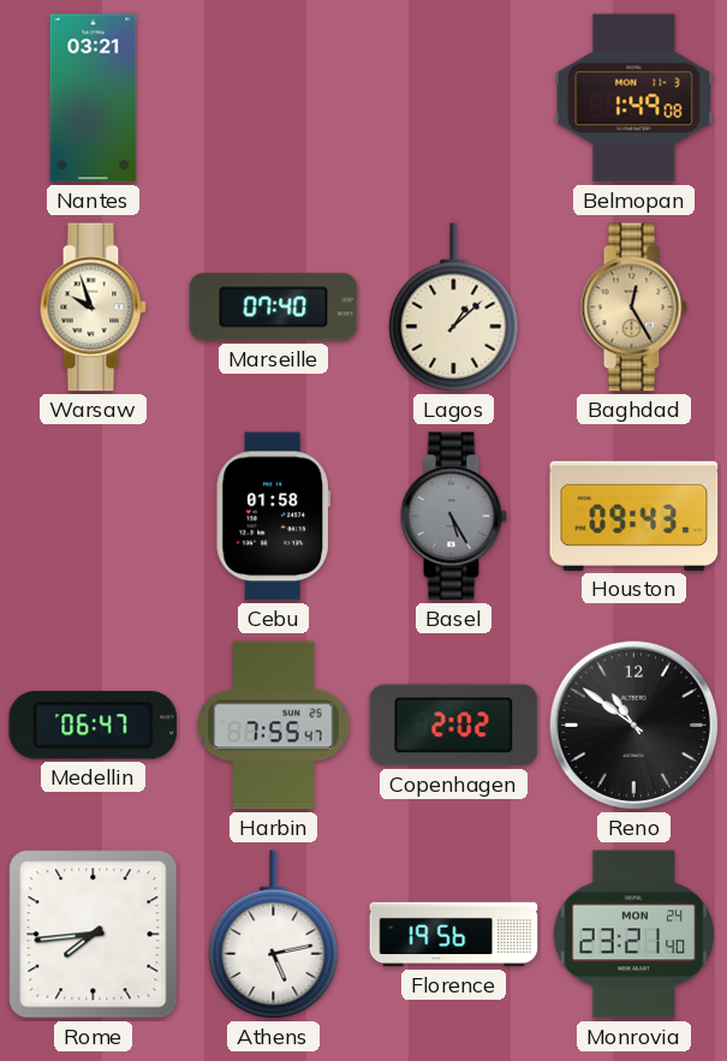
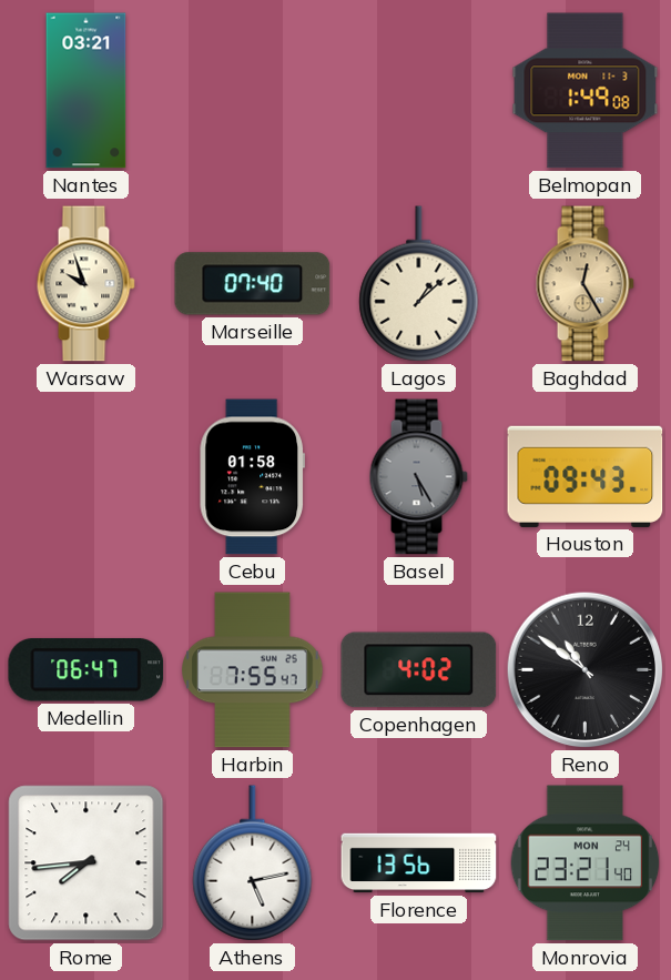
Copenhagen: 2:02 -> 4:02 (419, 670)
Florence: 19:56 -> 13:56 (419, 863)
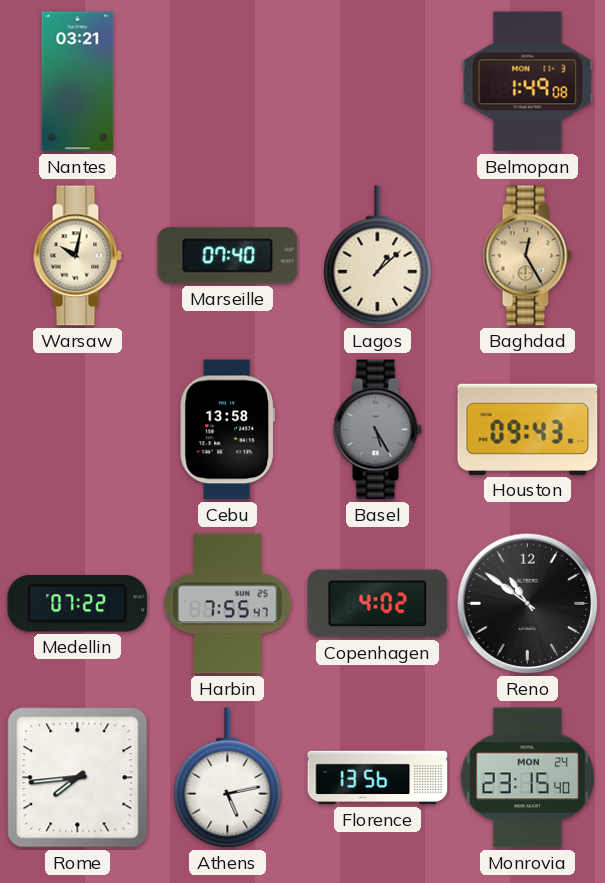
Warsaw: 9:57 -> 10:02 (77, 256)
Cebu: 01:58 -> 13:58 (227, 430)
Medellin: 06:47 -> 07:22 (78, 604)
Monrovia: 23:21 -> 23:15 (528, 778)
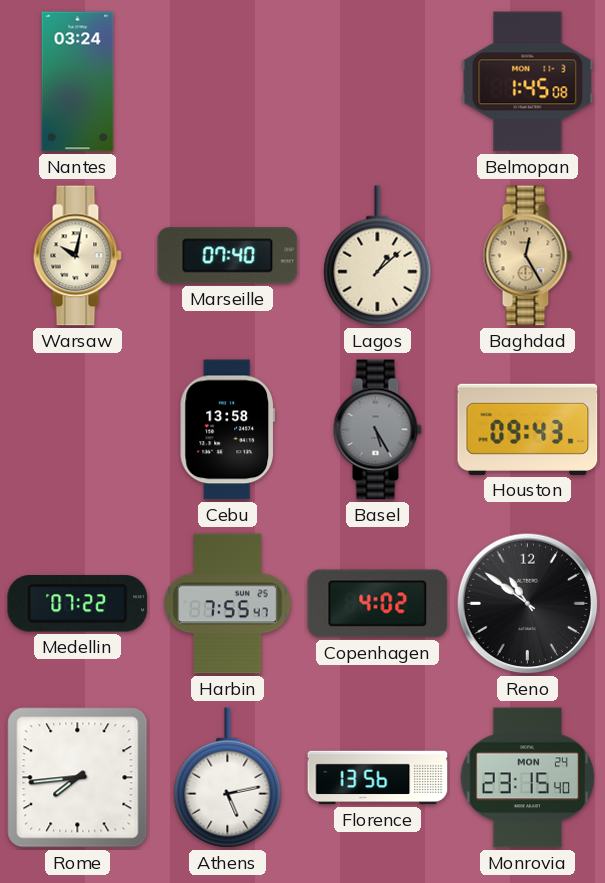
Nantes: 03:21 -> 03:24 (78, 82)
Belmopan: 1:49 -> 1:45 (528, 82)
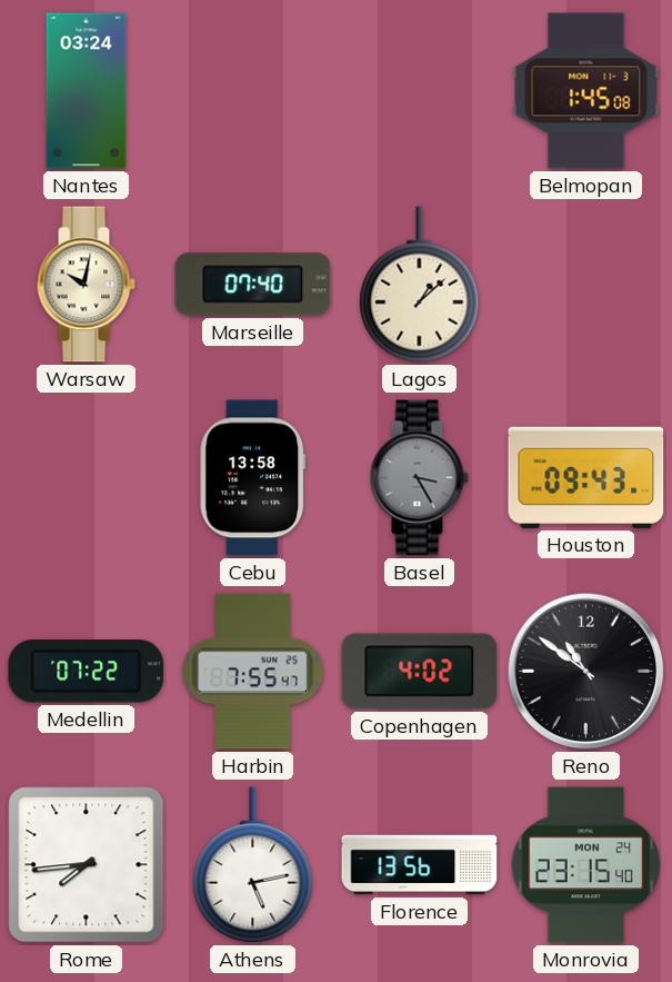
Baghdad: 12:25 -> none (527, 256)
Basel: 5:25 -> 3:25 (419, 478)
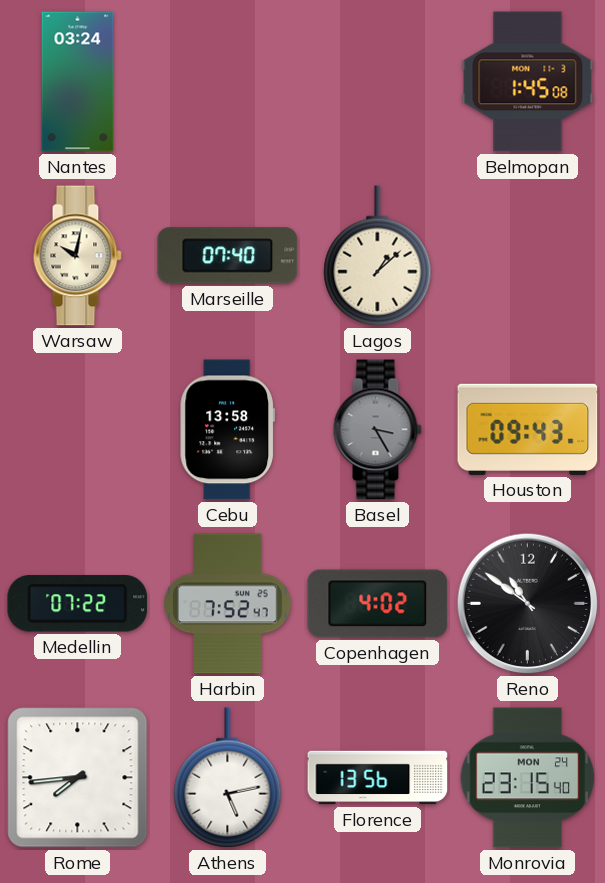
Harbin: 7:55 -> 7:52 (228, 604)
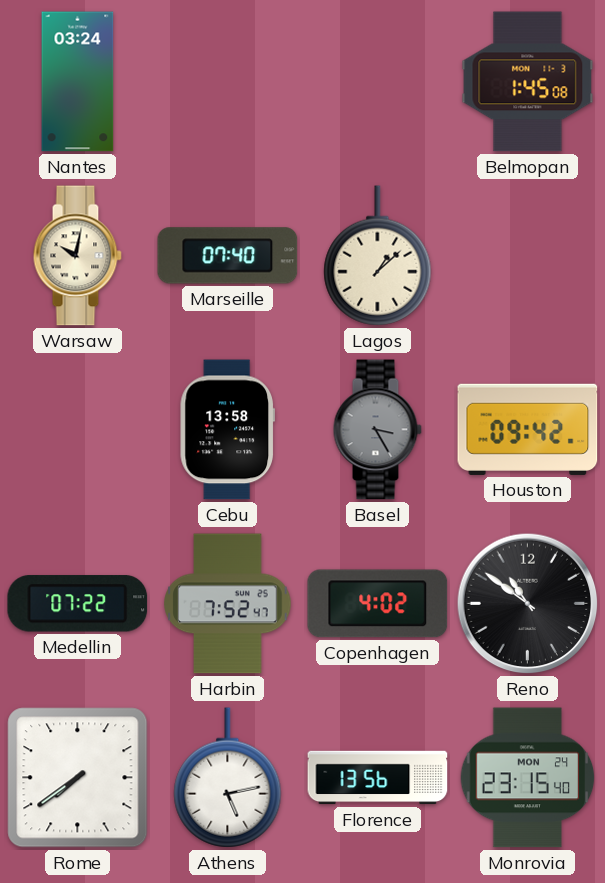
Houston: 09:43 -> 09:42 (528, 429)
Rome: 7:44 -> 7:39 (78, 778)
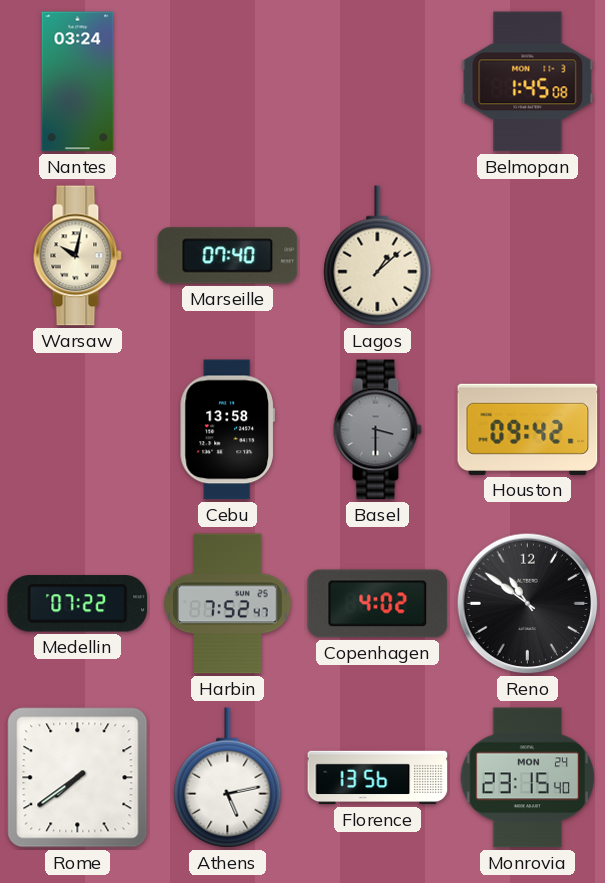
Basel: 3:25 -> 3:30 (377, 430)
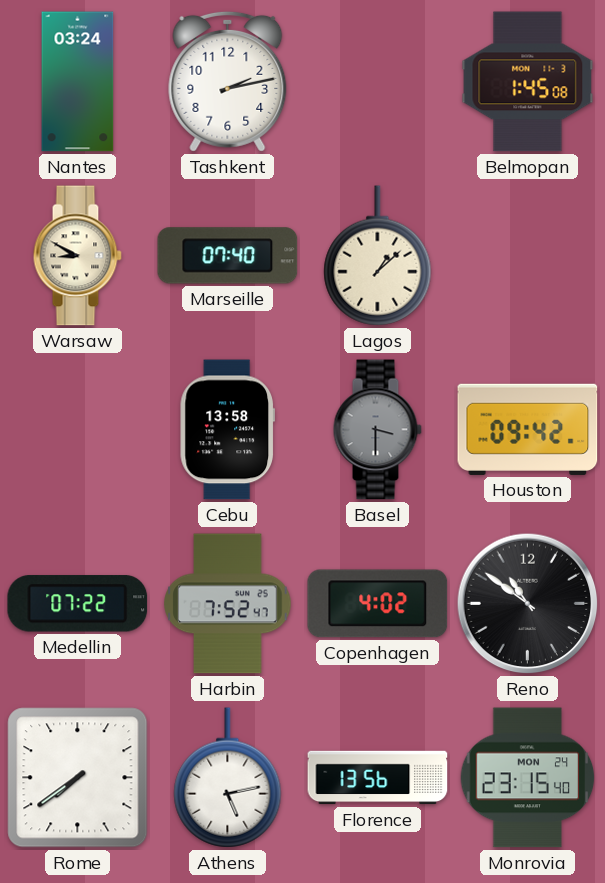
Tashkent: none -> 2:13 (228, 81)
Warsaw: 10:02 -> 8:50 (77, 256)
